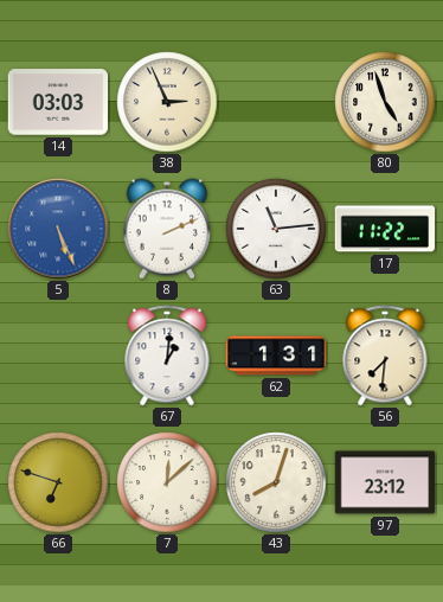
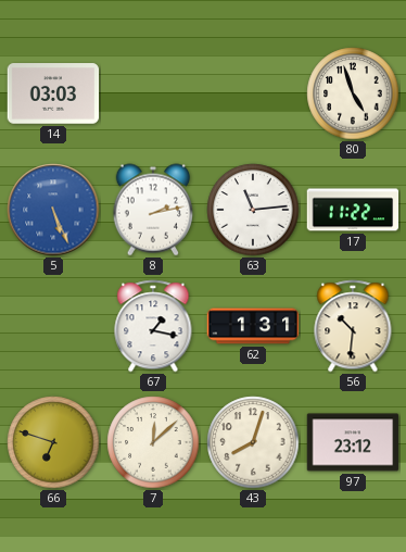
38: 2:56 -> none (167, 102)
8: 2:11 -> 2:13 (153, 210)
67: 1:01 -> 1:17 (153, 326)
56: 7:31 -> 10:31 (353, 326)
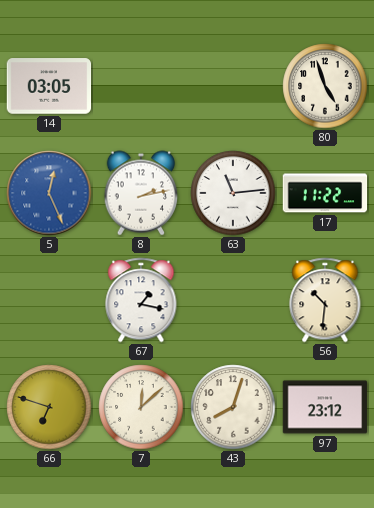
14: 03:03 -> 03:05 (49, 86)
5: 5:26 -> 12:26 (49, 193)
62: 1:31 -> none (253, 326)
